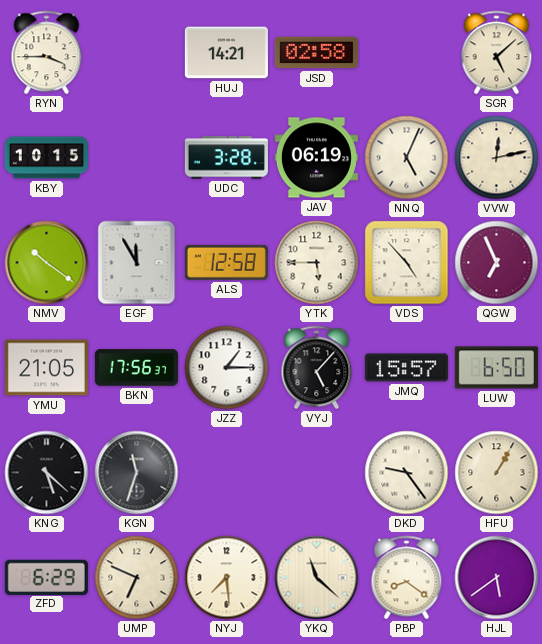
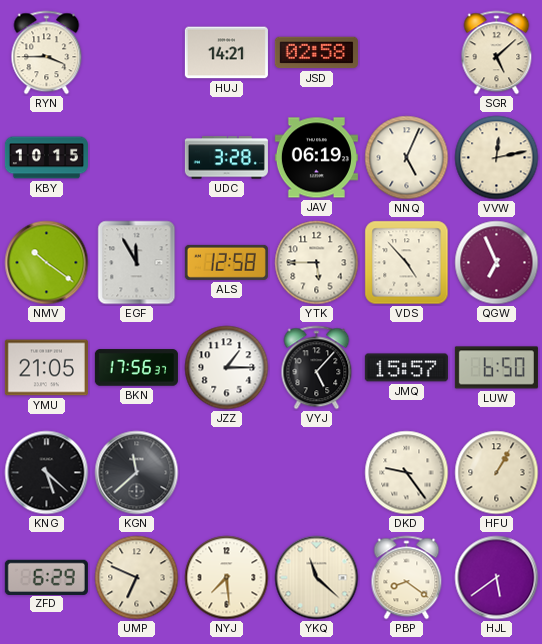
KGN: 11:33 -> 11:38 (137, 473)
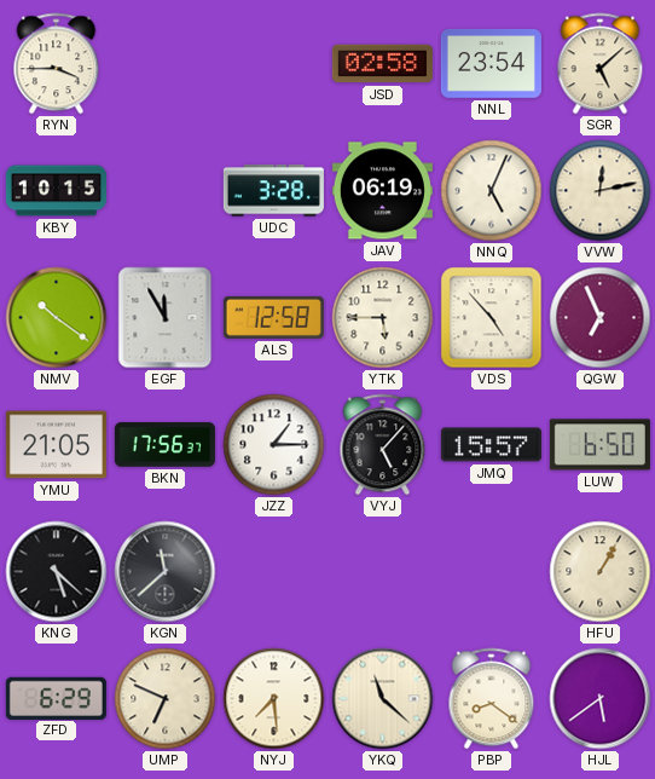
HUJ: 14:21 -> none (226, 53)
NNL: none -> 23:54 (491, 63)
DKD: 9:24 -> none (407, 473)
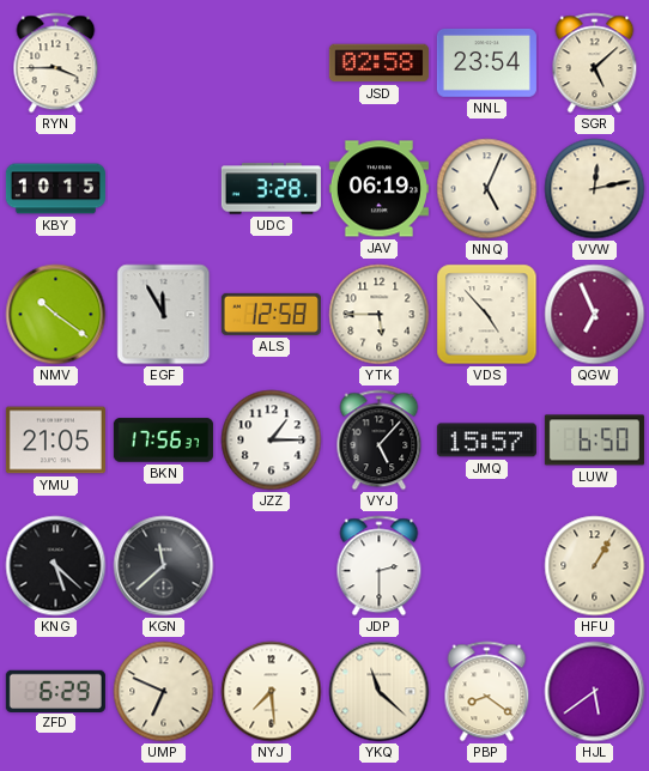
JDP: none -> 2:30 (380, 566)
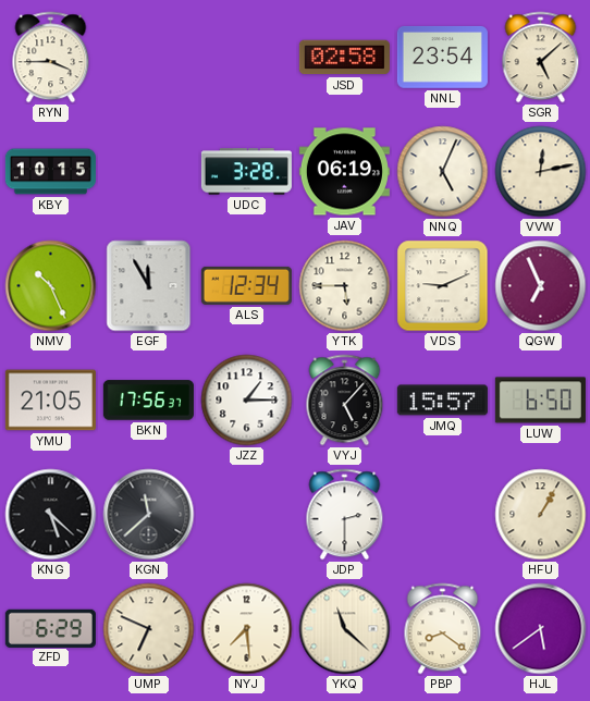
NMV: 10:21 -> 10:26 (51, 286)
ALS: 12:58 -> 12:34 (246, 285)
VDS: 4:53 -> 9:11 (443, 286)
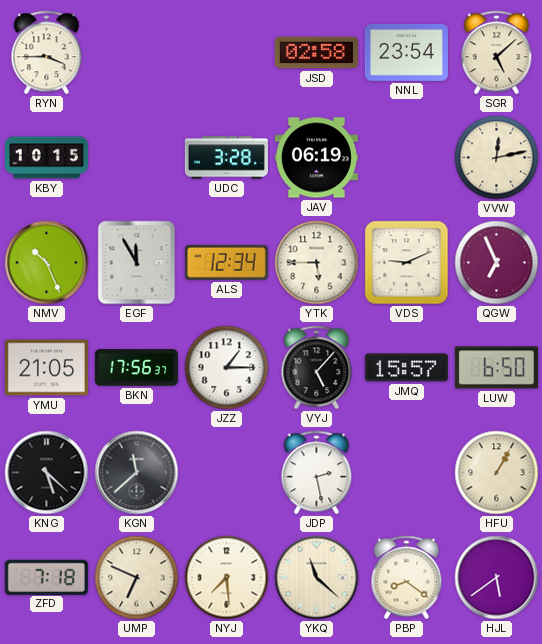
NNQ: 5:04 -> none (443, 172)
JDP: 2:30 -> 2:28 (317, 473)
ZFD: 6:29 -> 7:18 (46, 577)
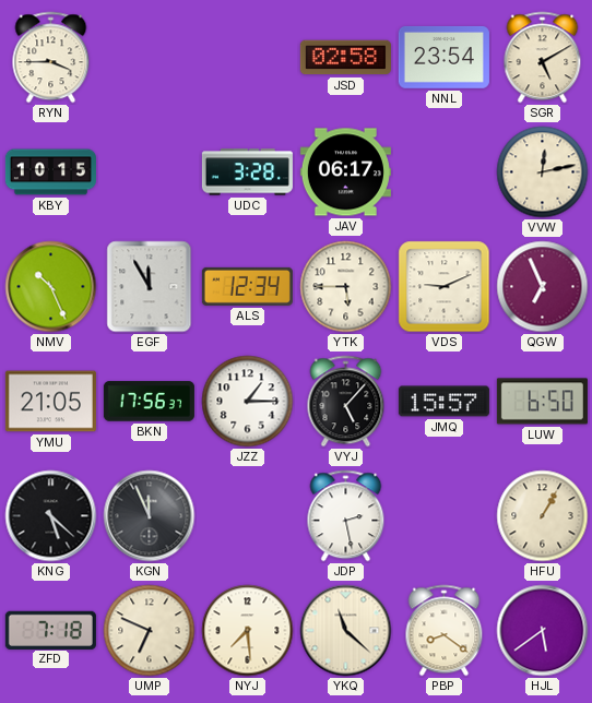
SGR: 5:08 -> 5:10 (543, 58)
JAV: 06:19 -> 06:17 (345, 172)
KGN: 11:38 -> 11:56 (150, 516)
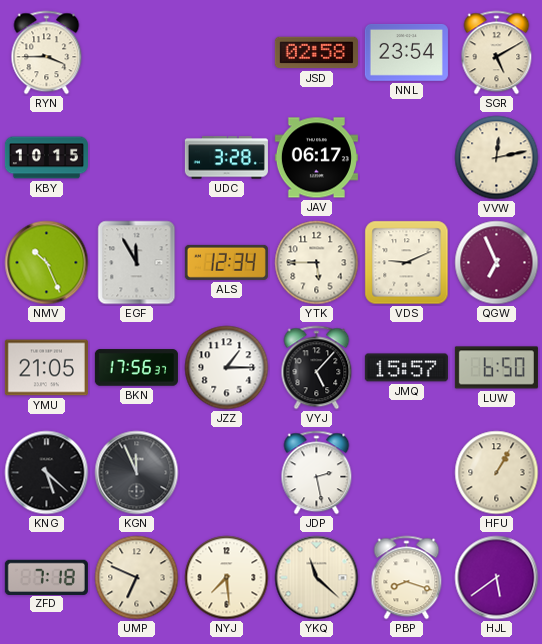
PBP: 8:21 -> 8:18 (407, 578)
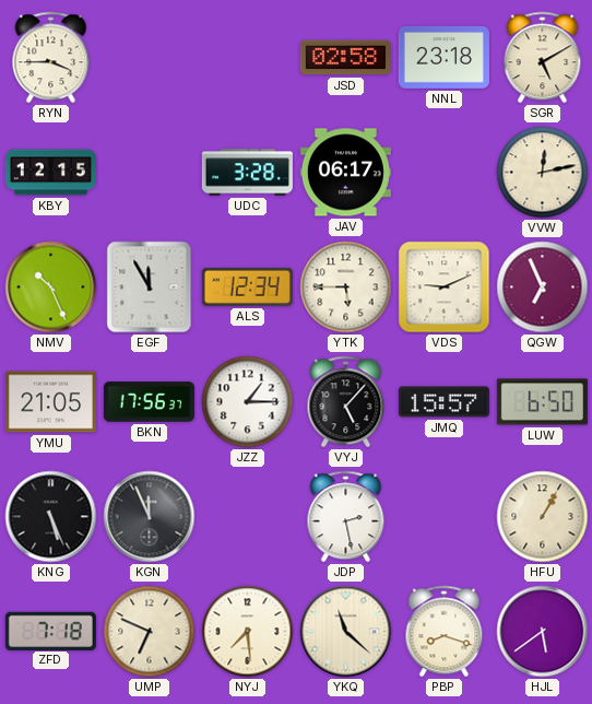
NNL: 23:54 -> 23:18 (443, 57)
KBY: 10:15 -> 12:15 (50, 173)
KNG: 5:22 -> 5:26 (51, 517)
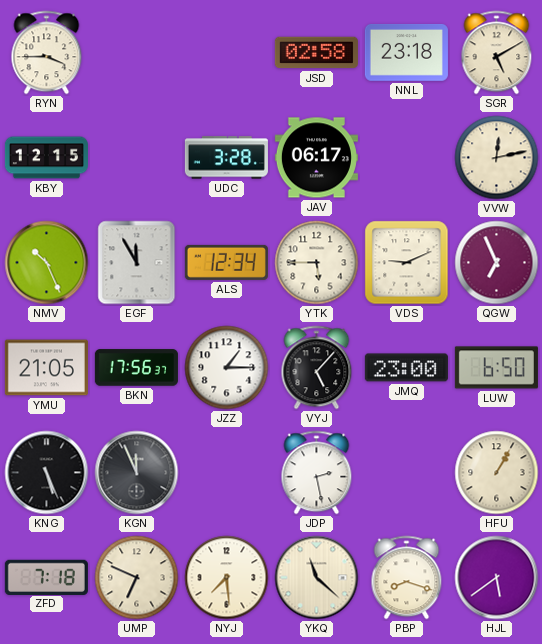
JMQ: 15:57 -> 23:00 (406, 368)
